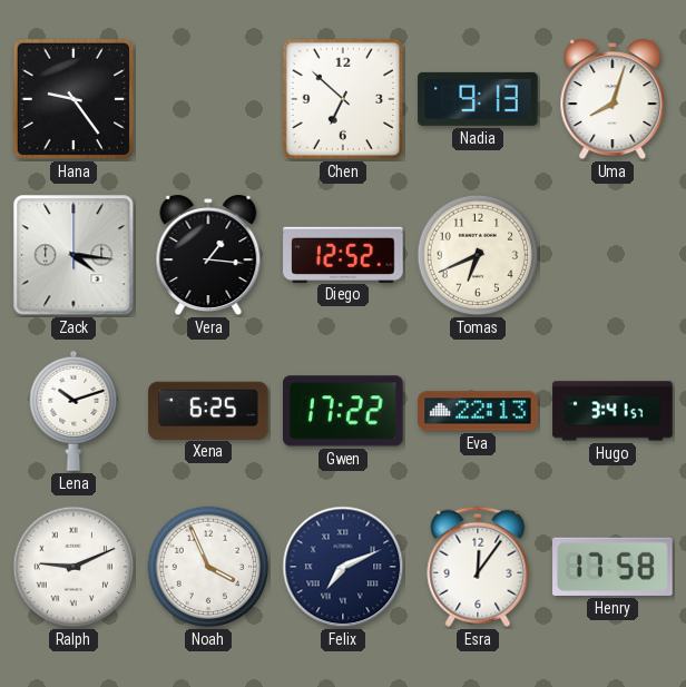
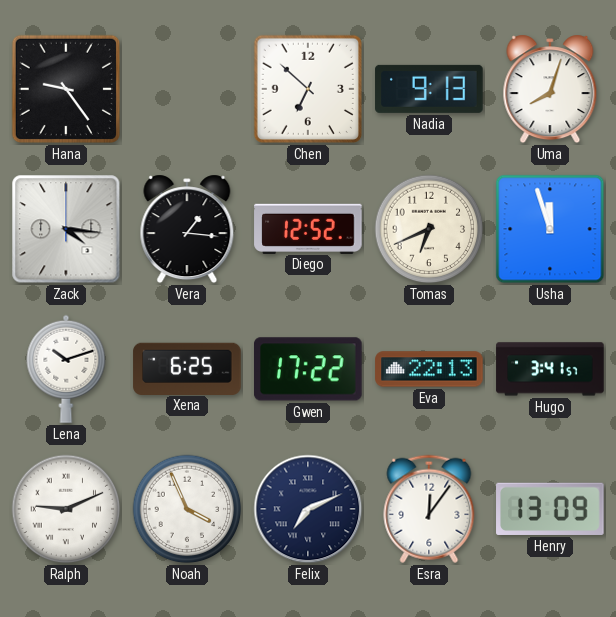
Usha: none -> 11:57 (550, 229)
Henry: 17:58 -> 13:09 (550, 509)
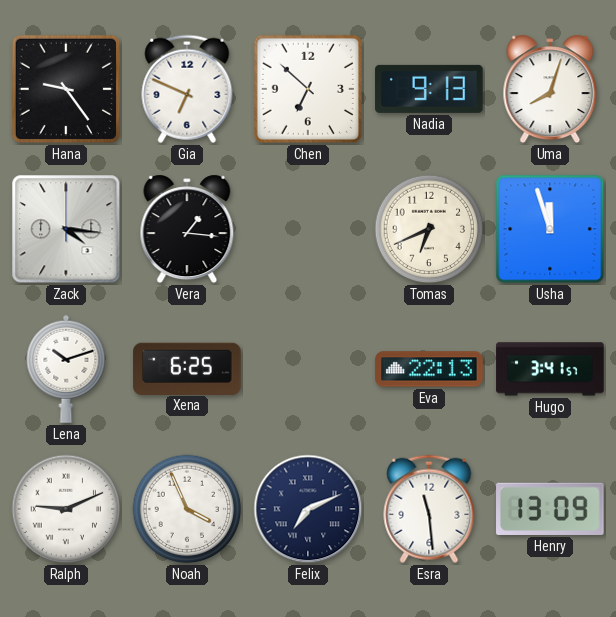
Gia: none -> 6:49 (187, 89)
Diego: 12:52 -> none (308, 228)
Gwen: 17:22 -> none (309, 369)
Esra: 12:06 -> 11:29 (429, 509)
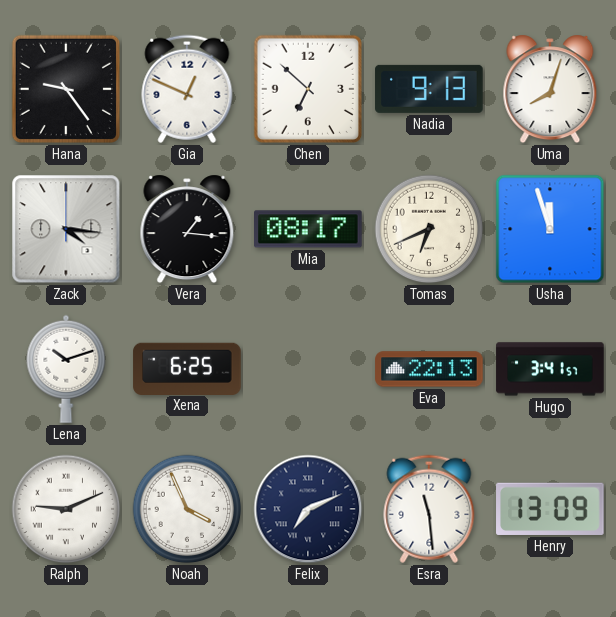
Gia: 6:49 -> 12:49 (187, 89)
Mia: none -> 08:17 (308, 229)
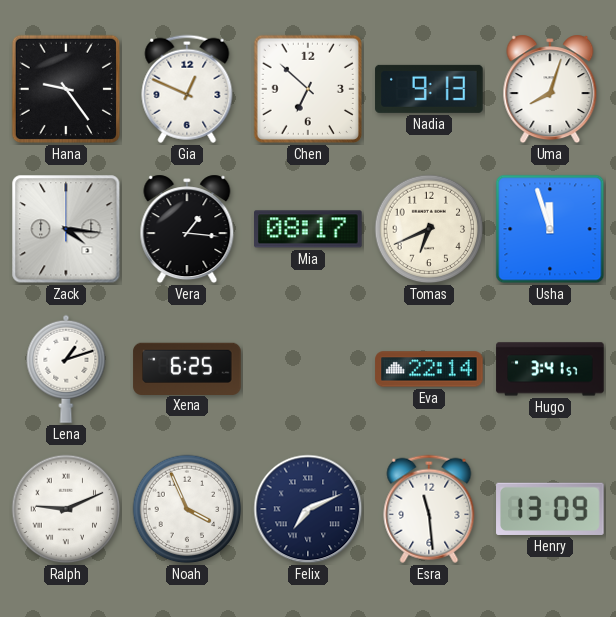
Lena: 10:12 -> 1:12 (66, 369)
Eva: 22:13 -> 22:14 (429, 369)
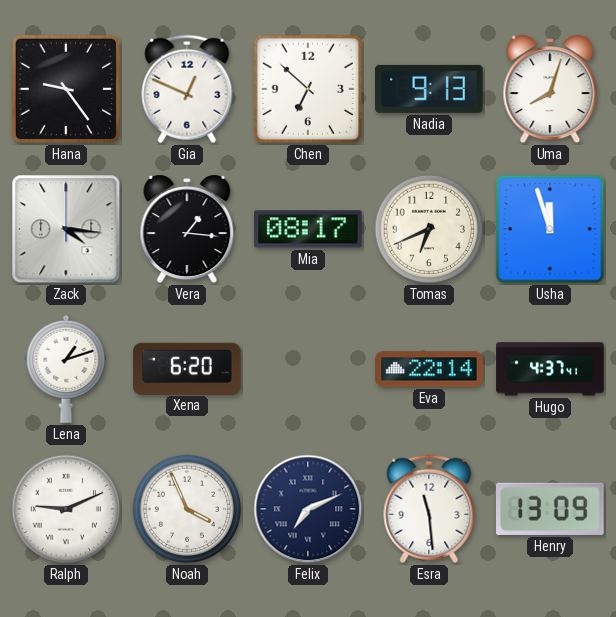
Xena: 6:25 -> 6:20 (187, 368)
Hugo: 3:41 -> 4:37 (550, 369)
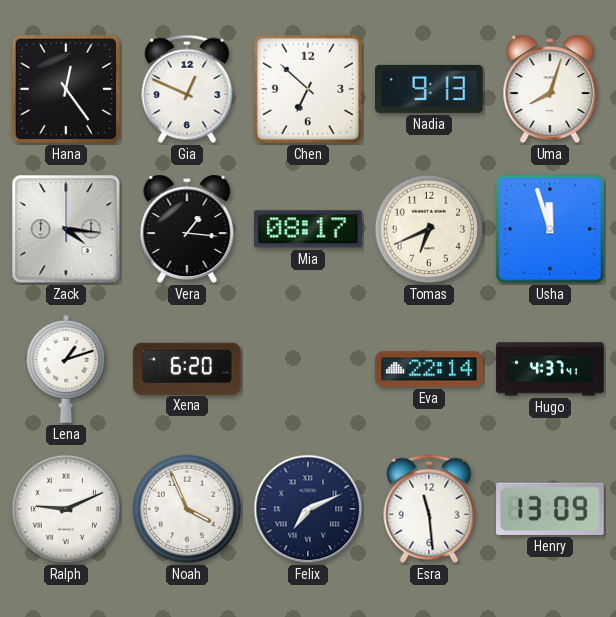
Hana: 9:24 -> 12:24 (66, 89)
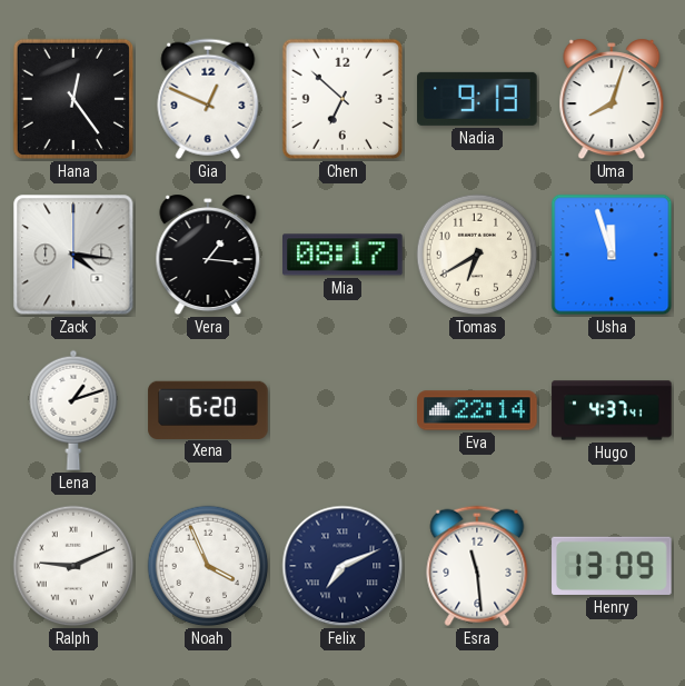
Tomas: 6:41 -> 6:40 (477, 255)
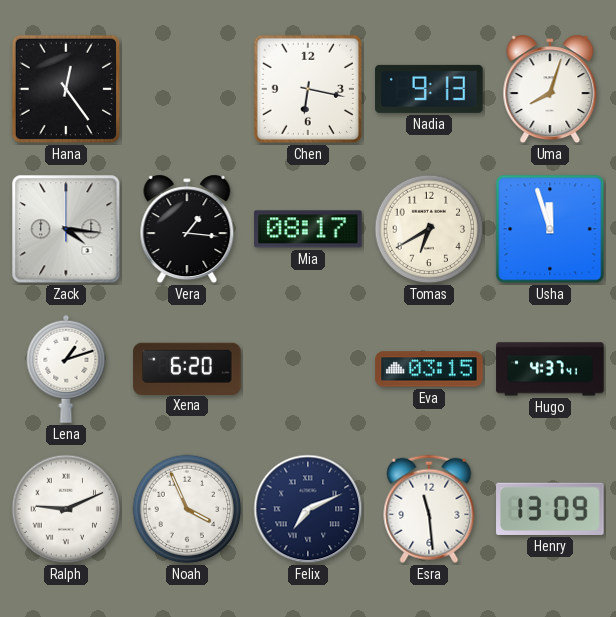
Gia: 12:49 -> none (208, 99)
Chen: 6:52 -> 6:17 (308, 89)
Eva: 22:14 -> 03:15 (429, 369)
